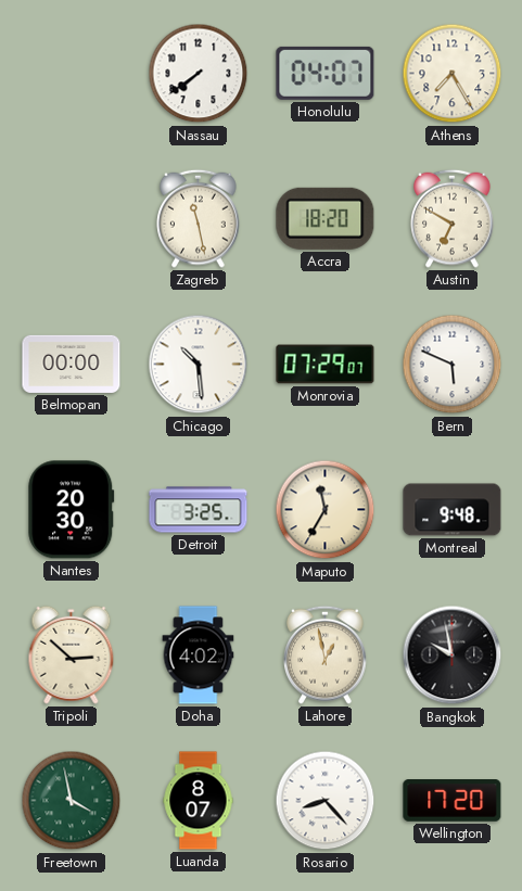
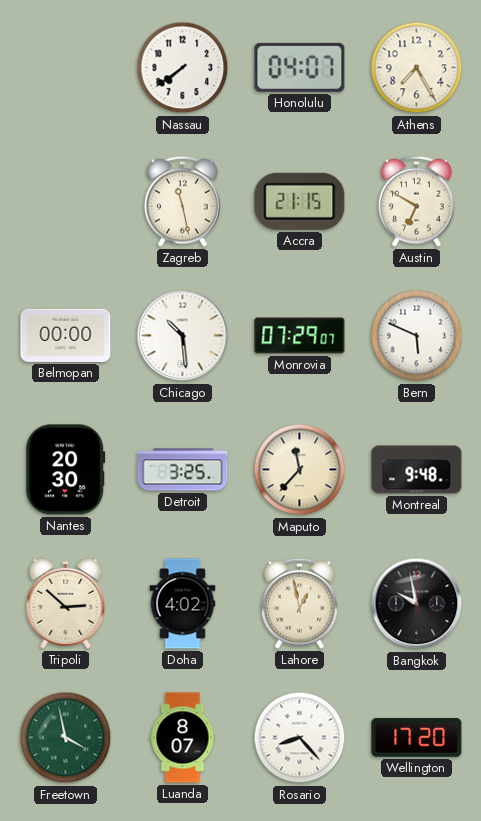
Accra: 18:20 -> 21:15 (300, 201)
Maputo: 11:35 -> 11:37 (300, 470)
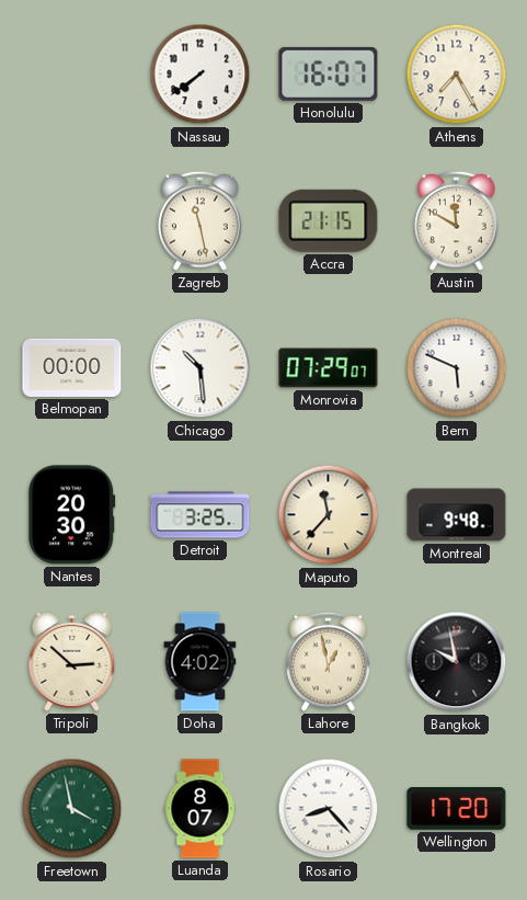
Honolulu: 04:07 -> 16:07 (329, 73)
Austin: 6:50 -> 11:50 (457, 220)
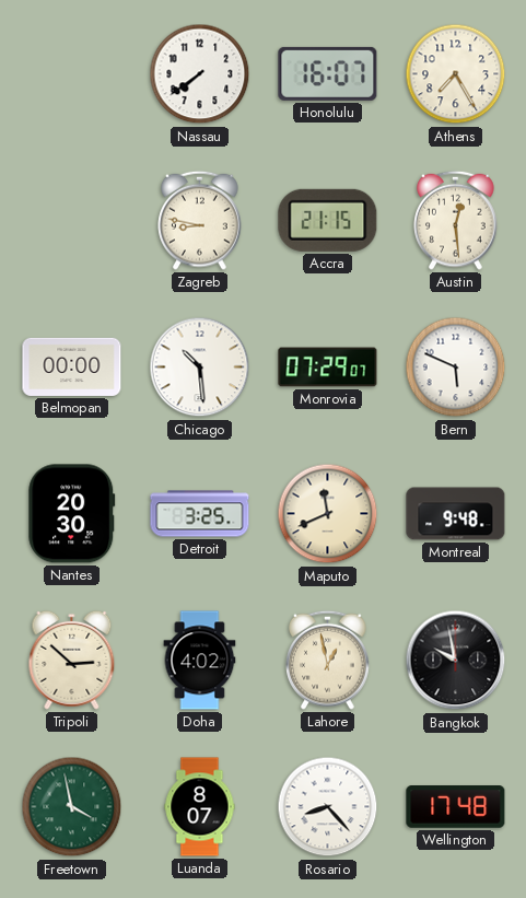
Zagreb: 11:28 -> 8:47 (200, 220)
Austin: 11:50 -> 12:29 (456, 220)
Maputo: 11:37 -> 11:41 (328, 514)
Wellington: 17:20 -> 17:48 (456, 807)
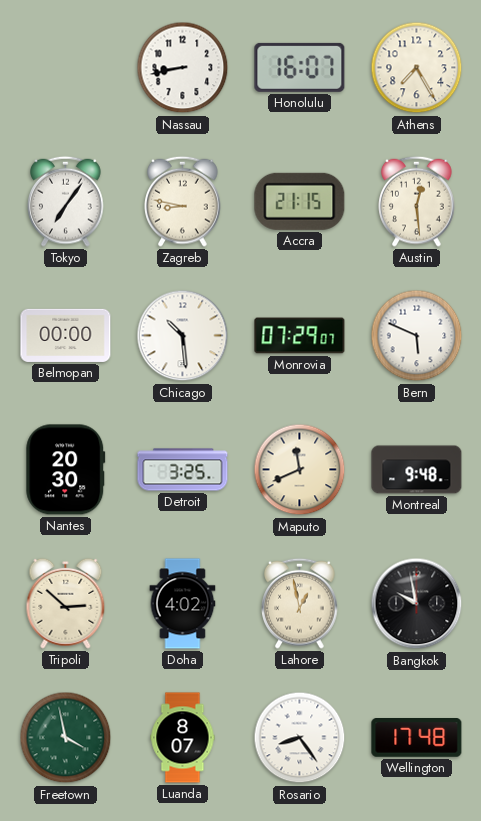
Nassau: 7:39 -> 8:43 (183, 68)
Tokyo: none -> 7:06 (66, 201)
Rosario: 8:23 -> 8:24 (300, 738)
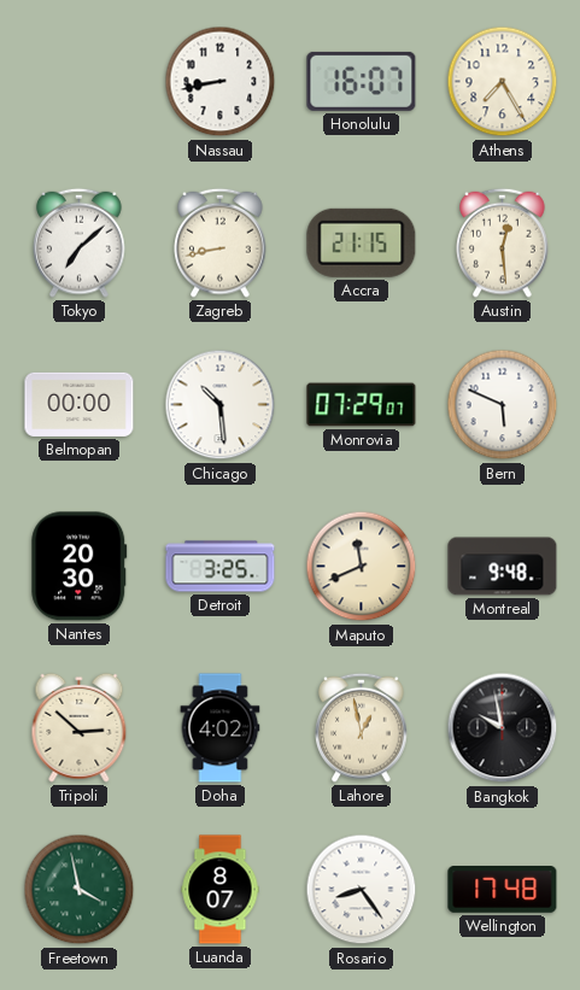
Tokyo: 7:06 -> 7:08 (80, 242)
Zagreb: 8:47 -> 8:43 (221, 242)
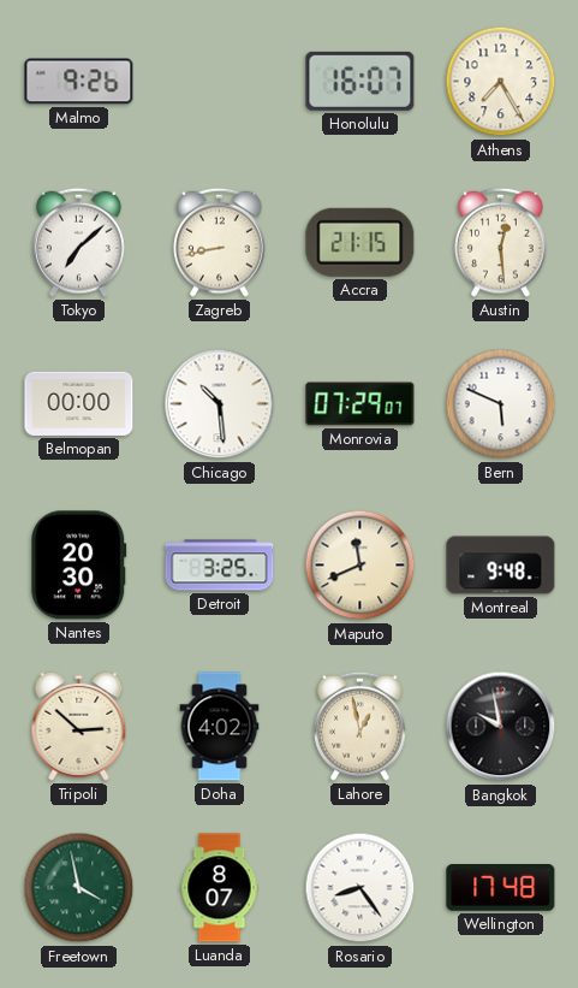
Malmo: none -> 9:26 (79, 82)
Nassau: 8:43 -> none (221, 82)
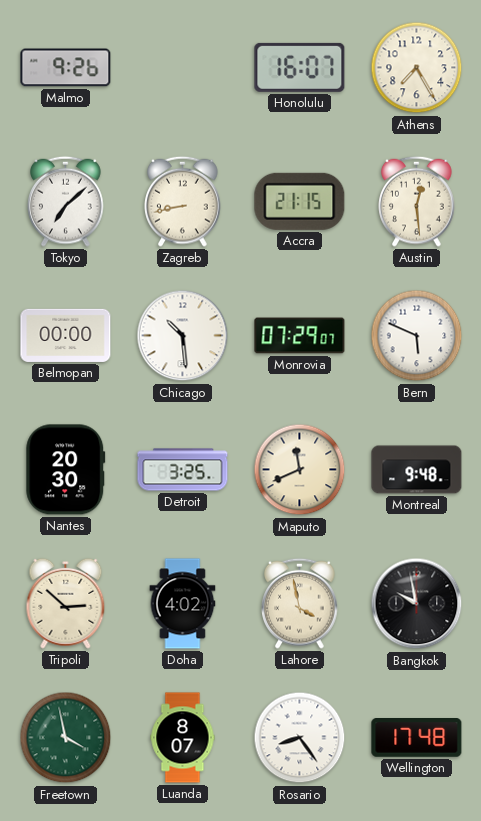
Lahore: 12:58 -> 3:58 (300, 603)
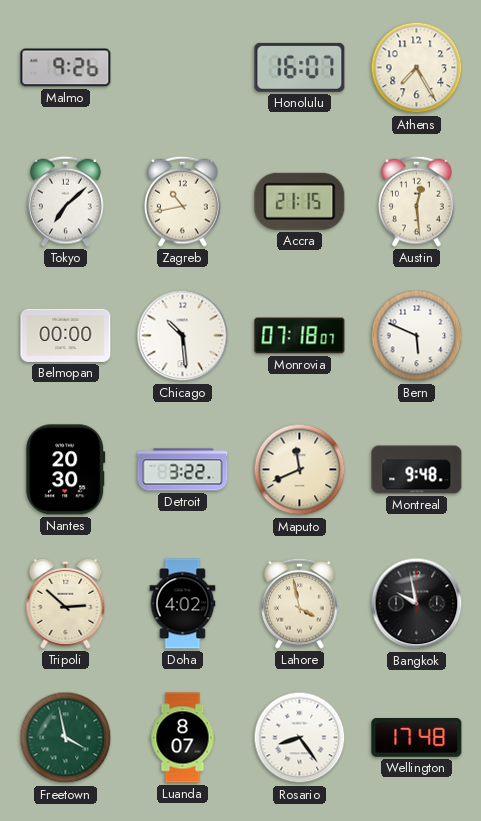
Zagreb: 8:43 -> 10:43 (183, 201)
Monrovia: 07:29 -> 07:18 (300, 336)
Detroit: 3:25 -> 3:22 (183, 470)
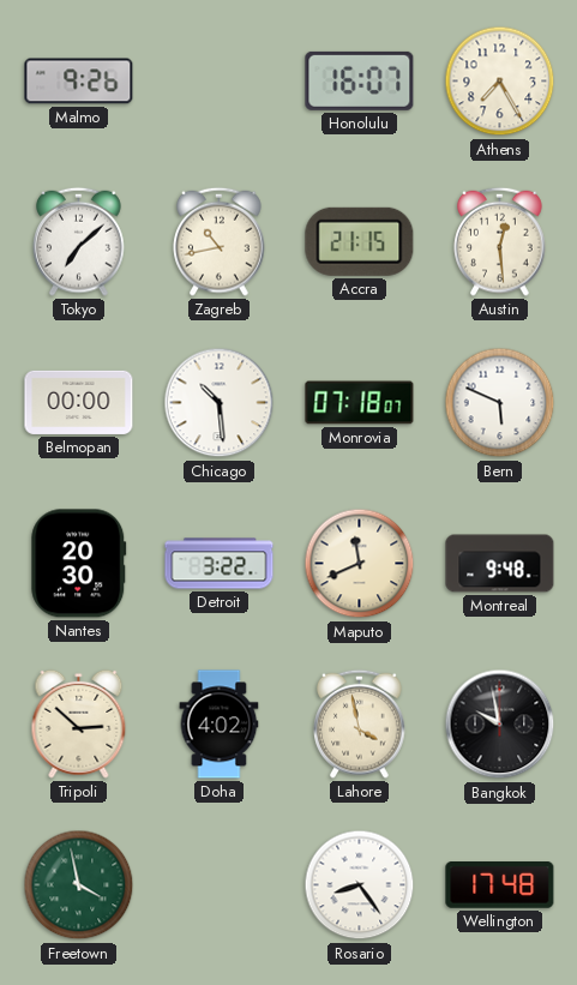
Luanda: 8:07 -> none (183, 738)
